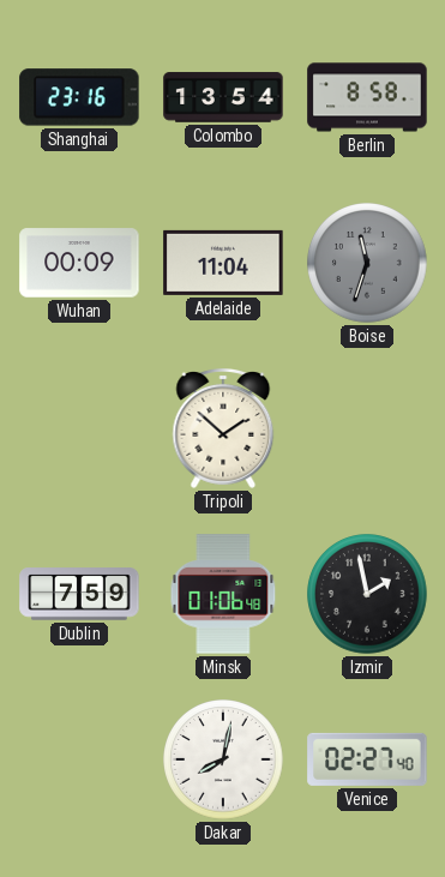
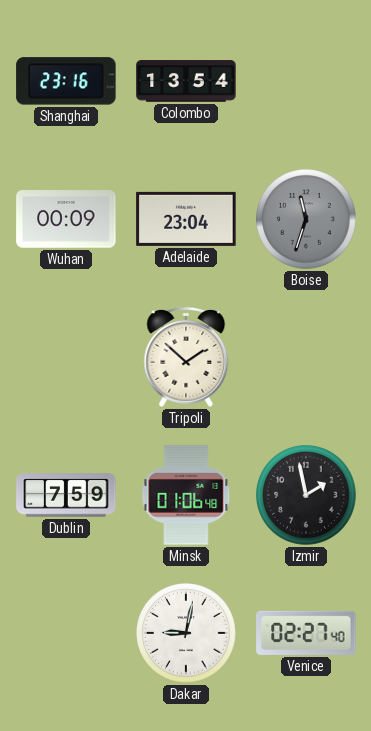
Berlin: 8:58 -> none (367, 97)
Adelaide: 11:04 -> 23:04 (186, 219)
Dakar: 8:02 -> 9:02 (186, 633)
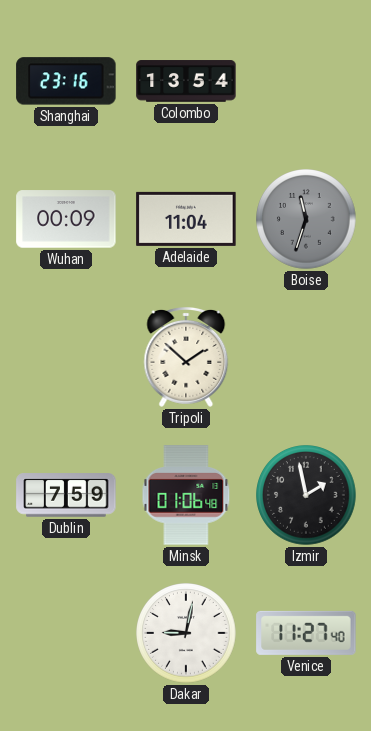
Adelaide: 23:04 -> 11:04 (186, 219)
Venice: 02:27 -> 11:27 (306, 633)
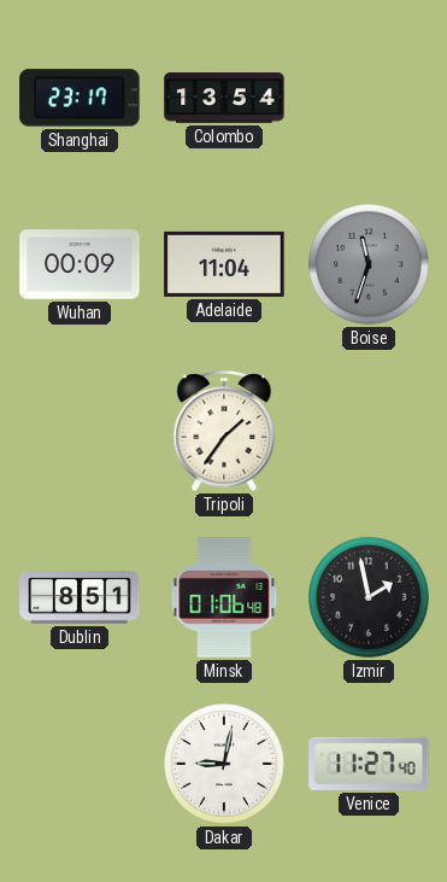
Shanghai: 23:16 -> 23:17 (80, 98)
Tripoli: 1:52 -> 1:36 (224, 432)
Dublin: 7:59 -> 8:51 (80, 597)
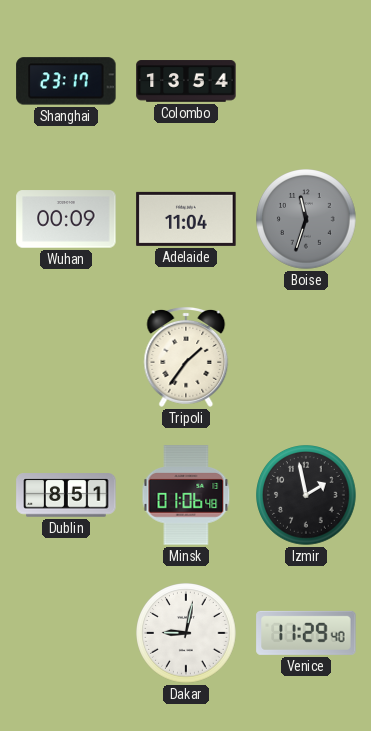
Venice: 11:27 -> 11:29 (306, 633)
